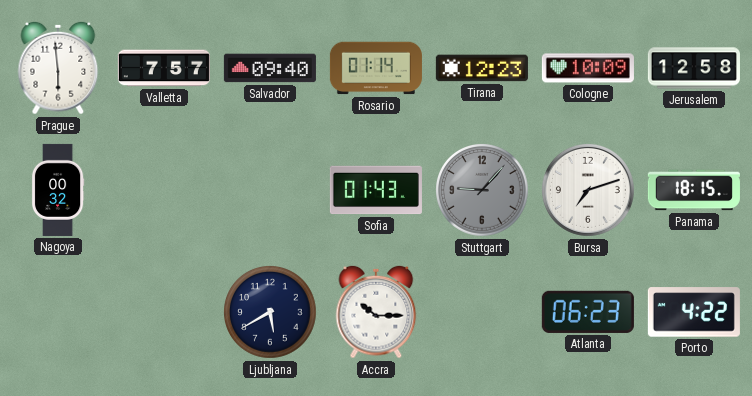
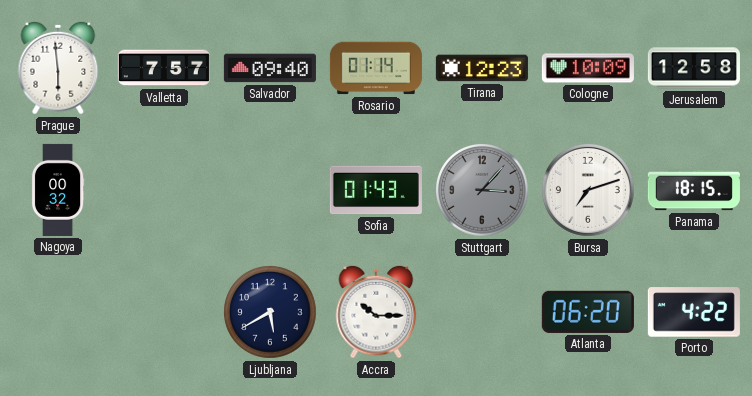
Stuttgart: 9:07 -> 3:07 (483, 191)
Atlanta: 06:23 -> 06:20 (588, 312)
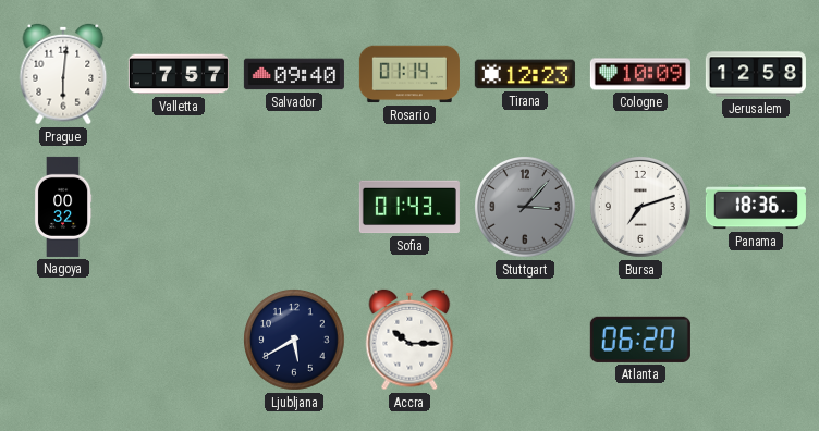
Prague: 5:59 -> 6:01 (63, 74)
Panama: 18:15 -> 18:36 (756, 207)
Porto: 4:22 -> none (694, 312)
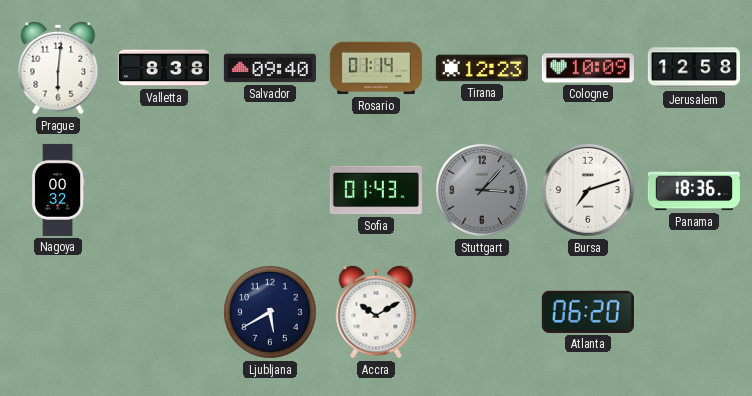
Valletta: 7:57 -> 8:38 (164, 68)
Accra: 10:15 -> 10:10 (376, 312)
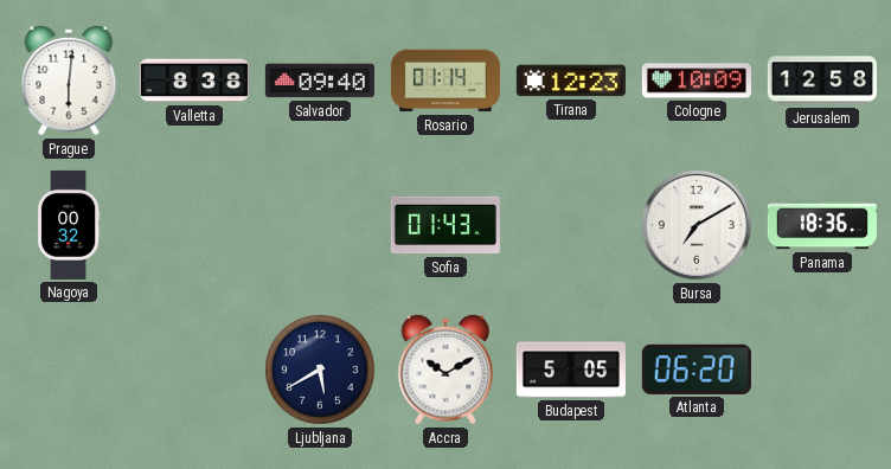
Stuttgart: 3:07 -> none (483, 191)
Bursa: 7:12 -> 7:10 (697, 225)
Budapest: none -> 5:05 (571, 370)
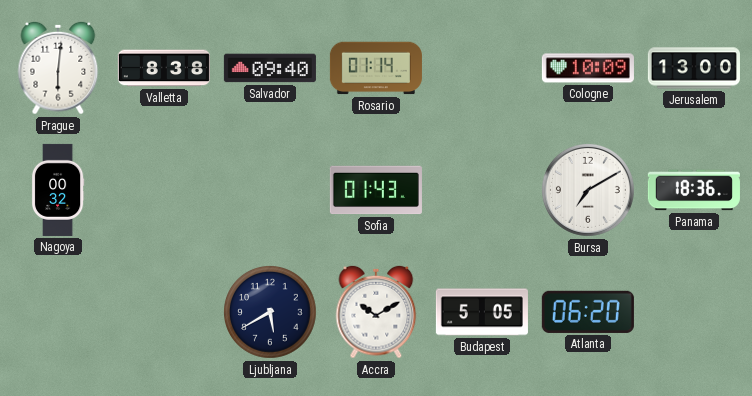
Tirana: 12:23 -> none (571, 81)
Jerusalem: 12:58 -> 13:00 (694, 68)
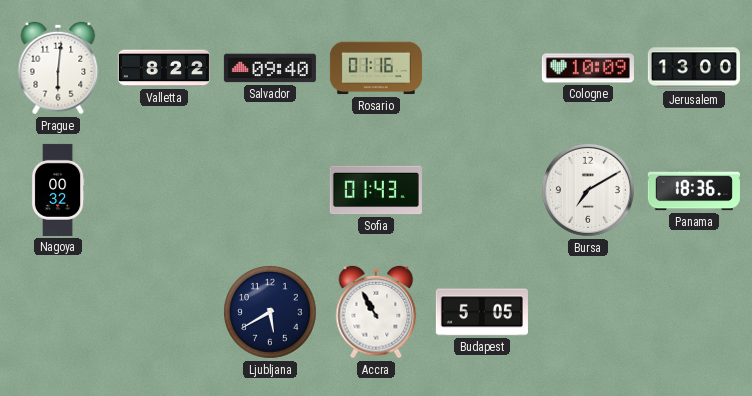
Valletta: 8:38 -> 8:22 (164, 68)
Rosario: 01:14 -> 01:16 (376, 68)
Accra: 10:10 -> 10:55 (376, 312)
Atlanta: 06:20 -> none (588, 312)
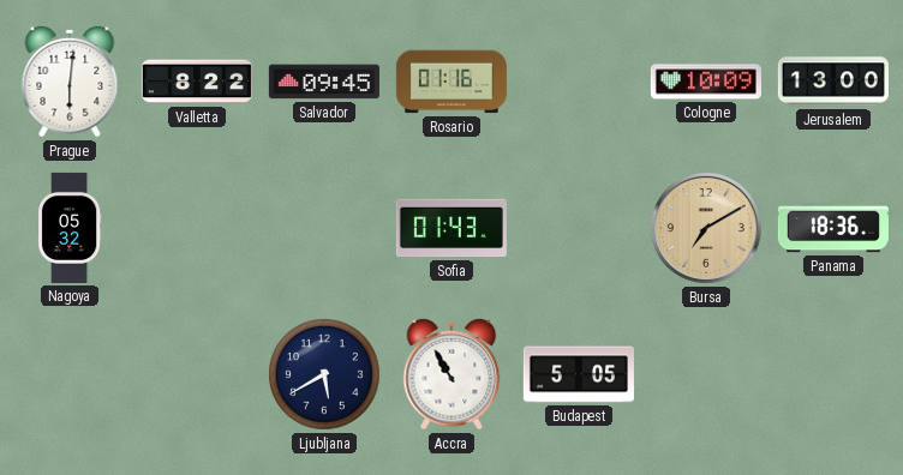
Salvador: 09:40 -> 09:45 (324, 82)
Nagoya: 00:32 -> 05:32 (70, 228)
Bursa dial: white -> champagne (706, 228)
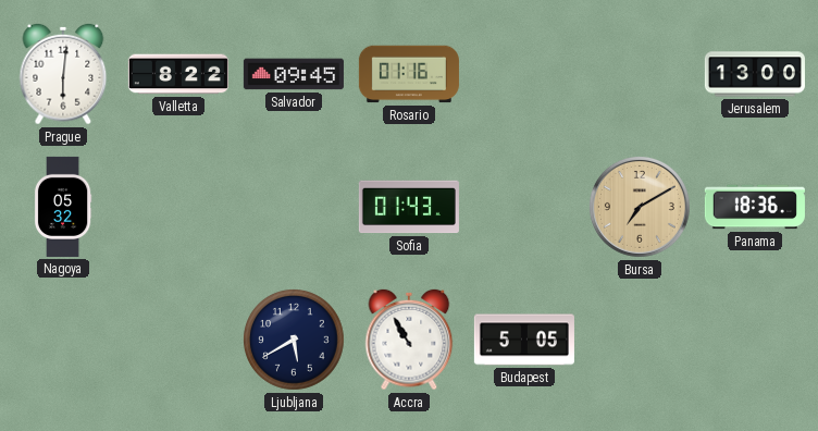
Cologne: 10:09 -> none (706, 82)
